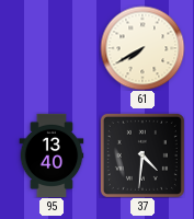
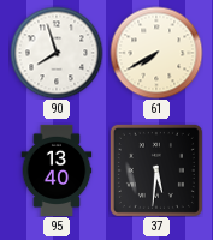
90: none -> 7:57 (57, 53)
37: 4:31 -> 5:31 (156, 170)
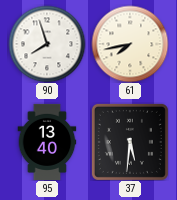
61: 7:40 -> 7:43 (130, 44)
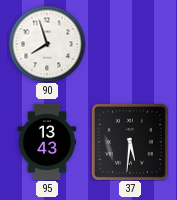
61: 7:43 -> none (130, 44)
95: 13:40 -> 13:43 (47, 141)
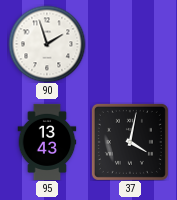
90: 7:57 -> 1:57 (47, 44)
37: 5:31 -> 4:02 (130, 142)
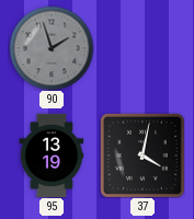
90 dial: white -> grey (52, 48)
95: 13:43 -> 13:19 (52, 154)
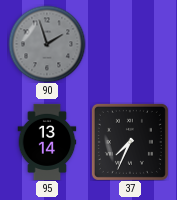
95: 13:19 -> 13:14 (47, 141)
37: 4:02 -> 7:34 (130, 142)
